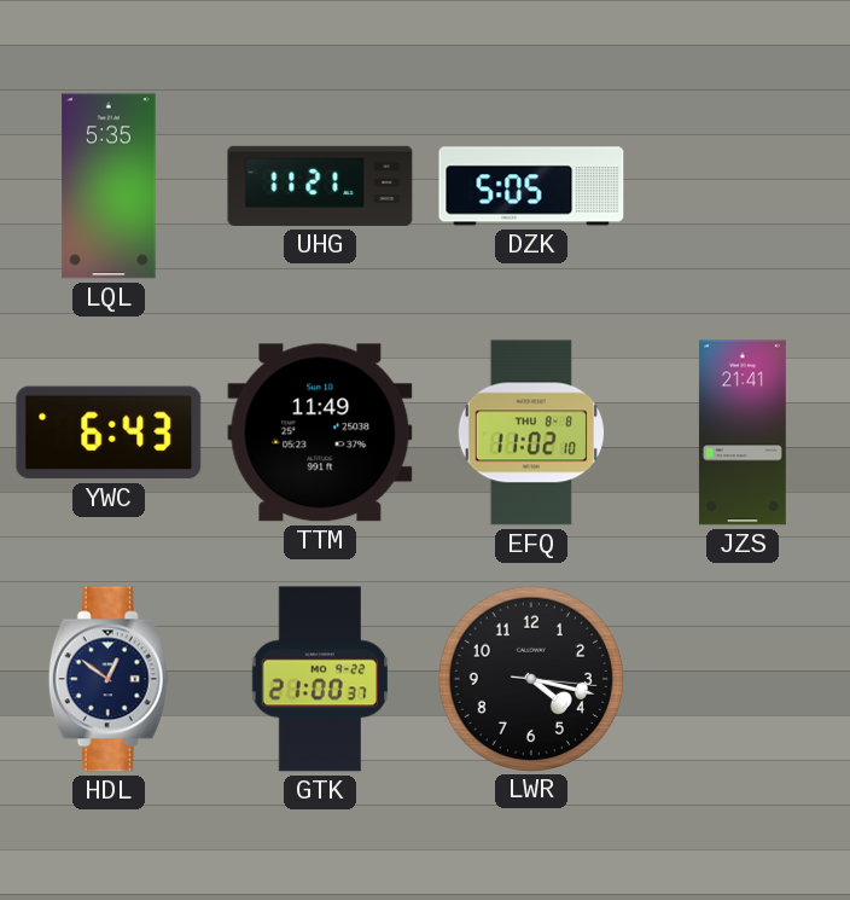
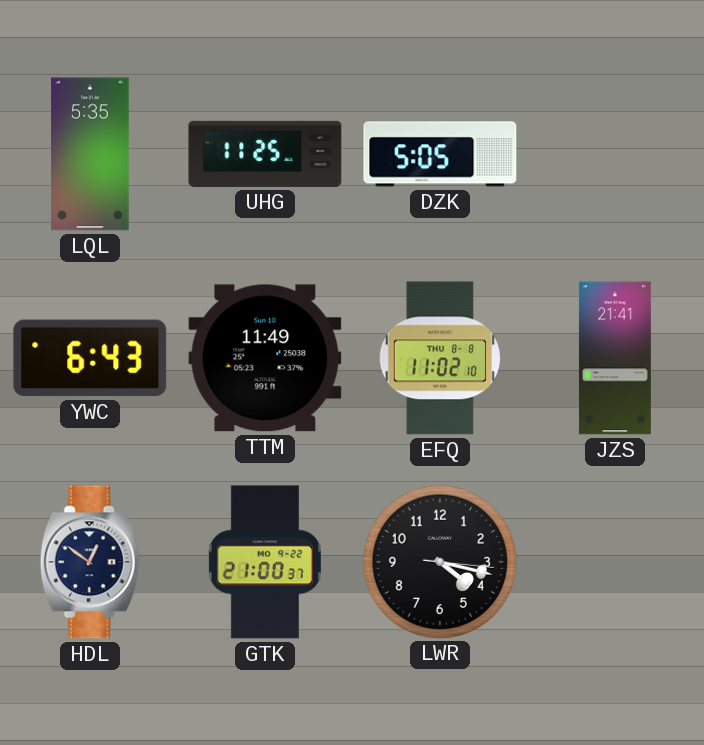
UHG: 11:21 -> 11:25 (265, 154)
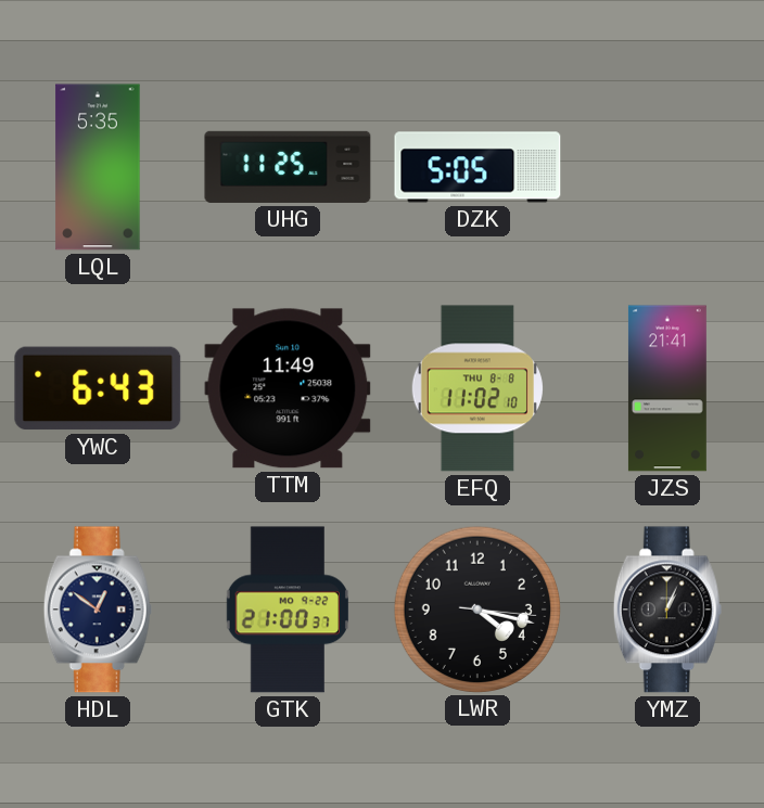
YMZ: none -> 1:04 (667, 610)
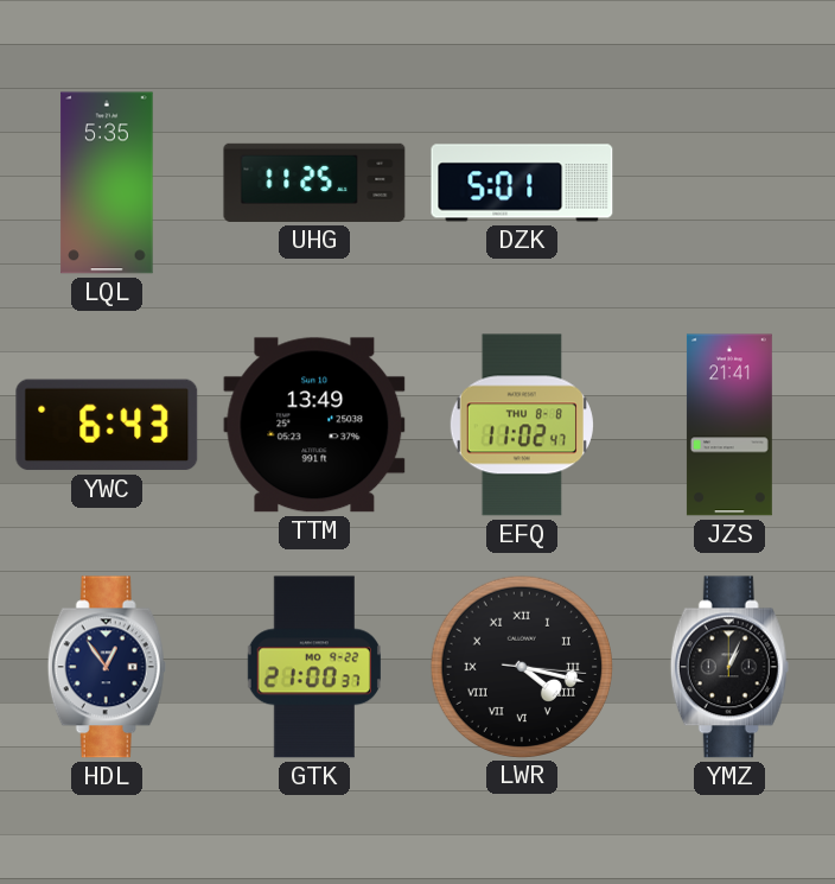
DZK: 5:05 -> 5:01 (522, 183)
TTM: 11:49 -> 13:49 (314, 425)
EFQ: 11:02:10 -> 11:02:47 (522, 425)
HDL: 12:51 -> 12:54 (107, 667)
LWR numerals: Arabic -> Roman (521, 666)
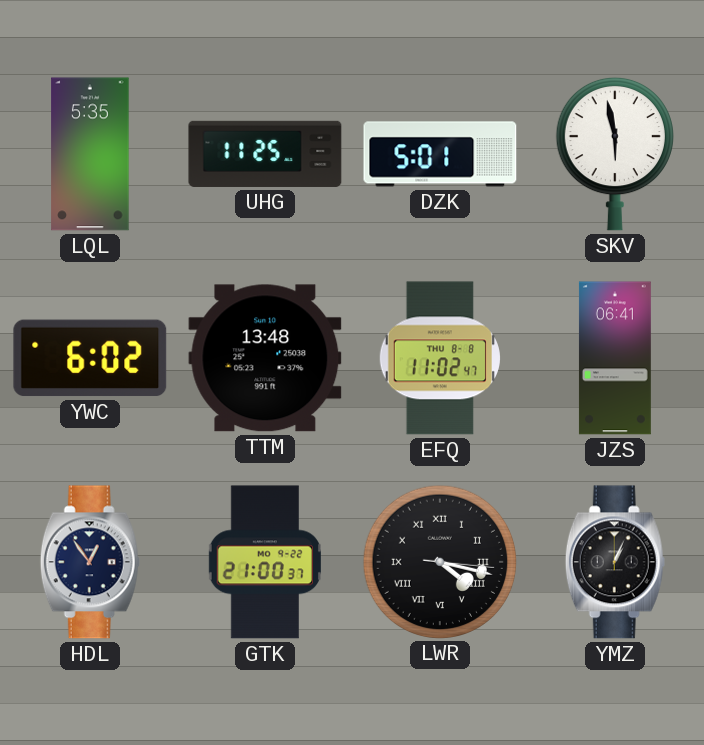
SKV: none -> 5:58 (615, 154)
YWC: 6:43 -> 6:02 (90, 358)
TTM: 13:49 -> 13:48 (265, 358)
JZS: 21:41 -> 06:41 (615, 358)
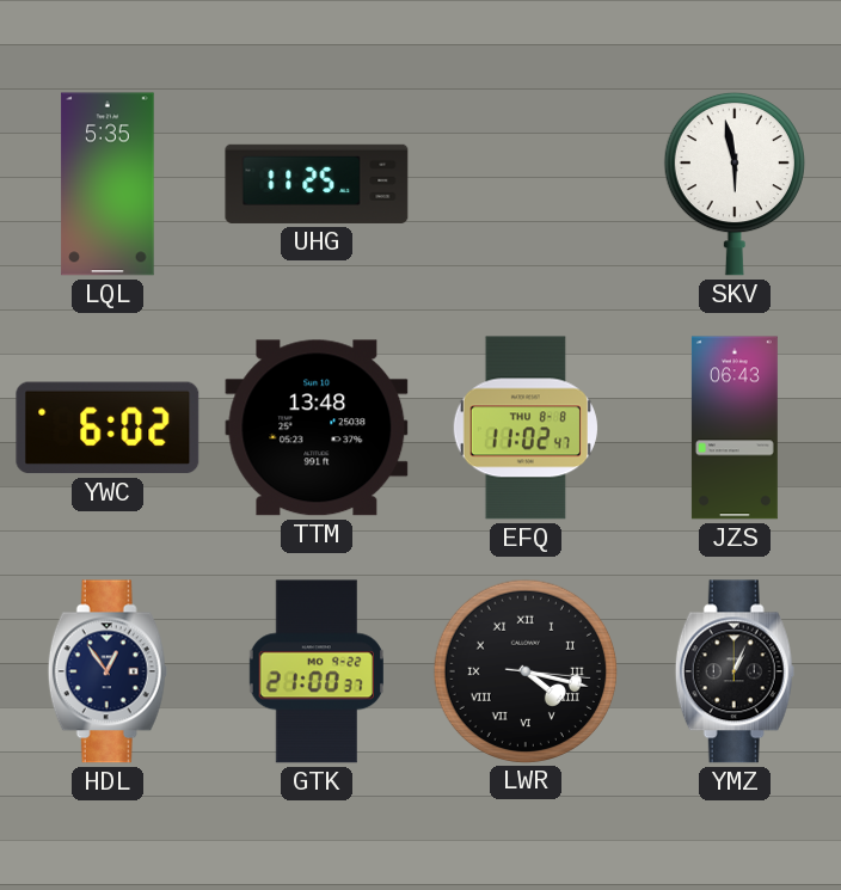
DZK: 5:01 -> none (440, 154)
JZS: 06:41 -> 06:43 (735, 428)
